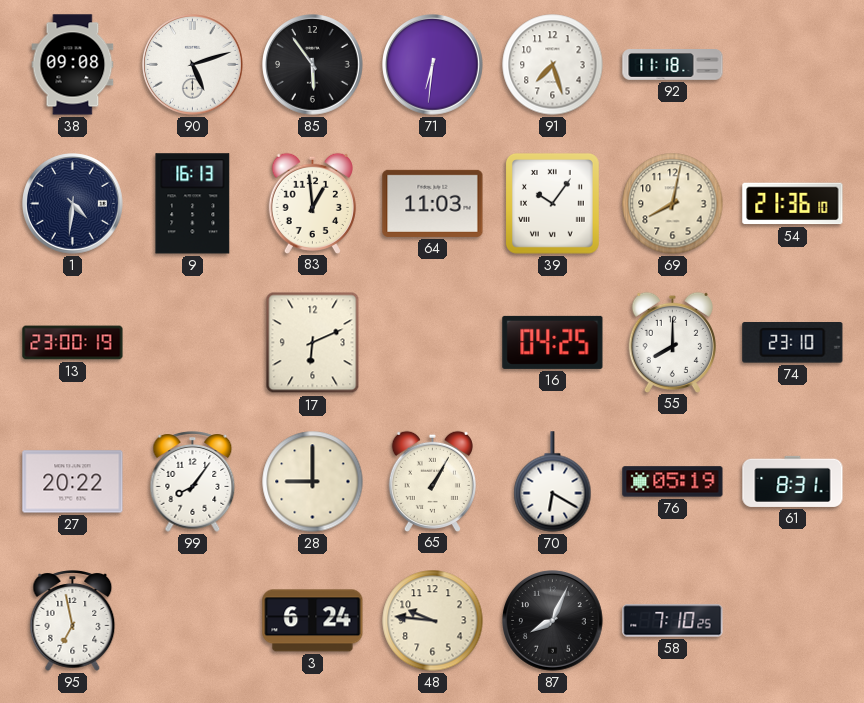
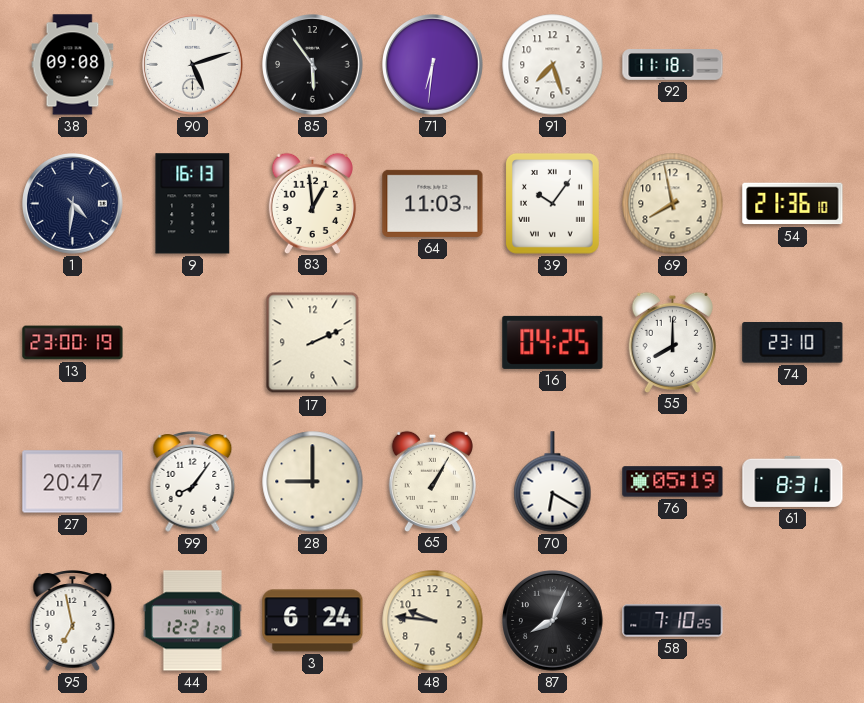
69: 8:02 -> 7:58 (673, 204)
17: 6:11 -> 2:11 (313, 343)
27: 20:22 -> 20:47 (73, 482)
44: none -> 12:21 (192, 621)
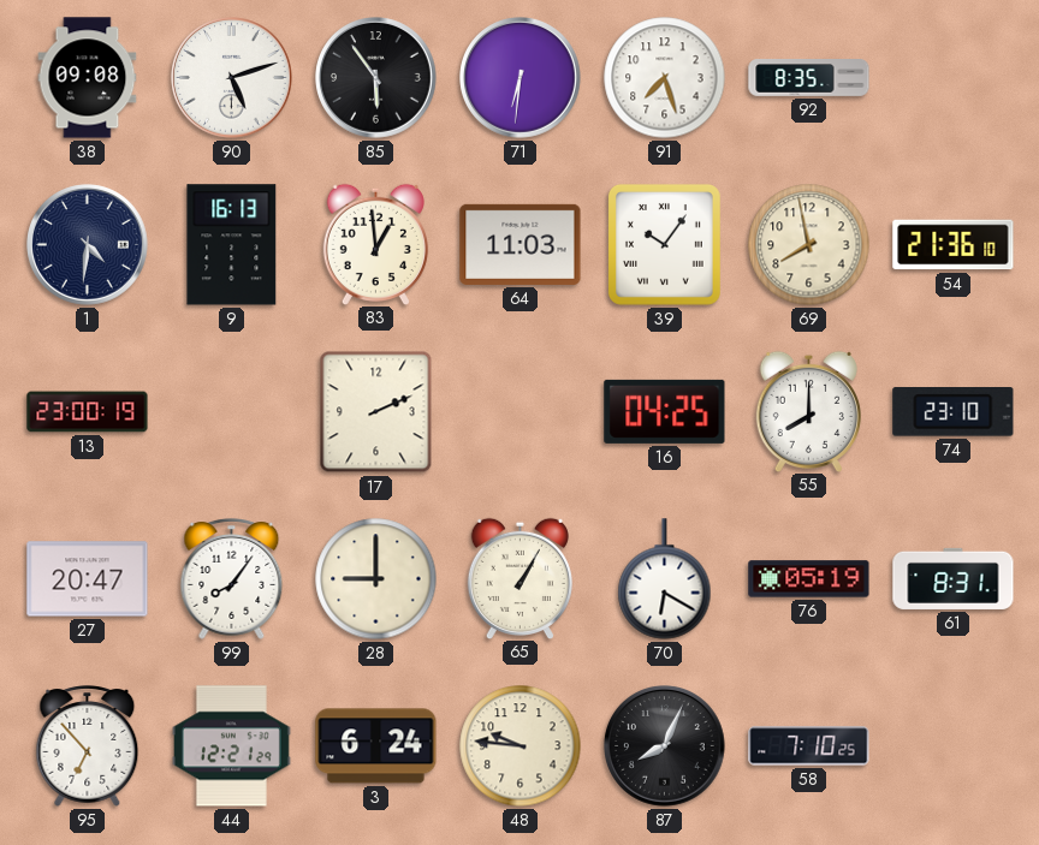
92: 11:18 -> 8:35 (809, 78)
95: 6:58 -> 6:53 (88, 746)
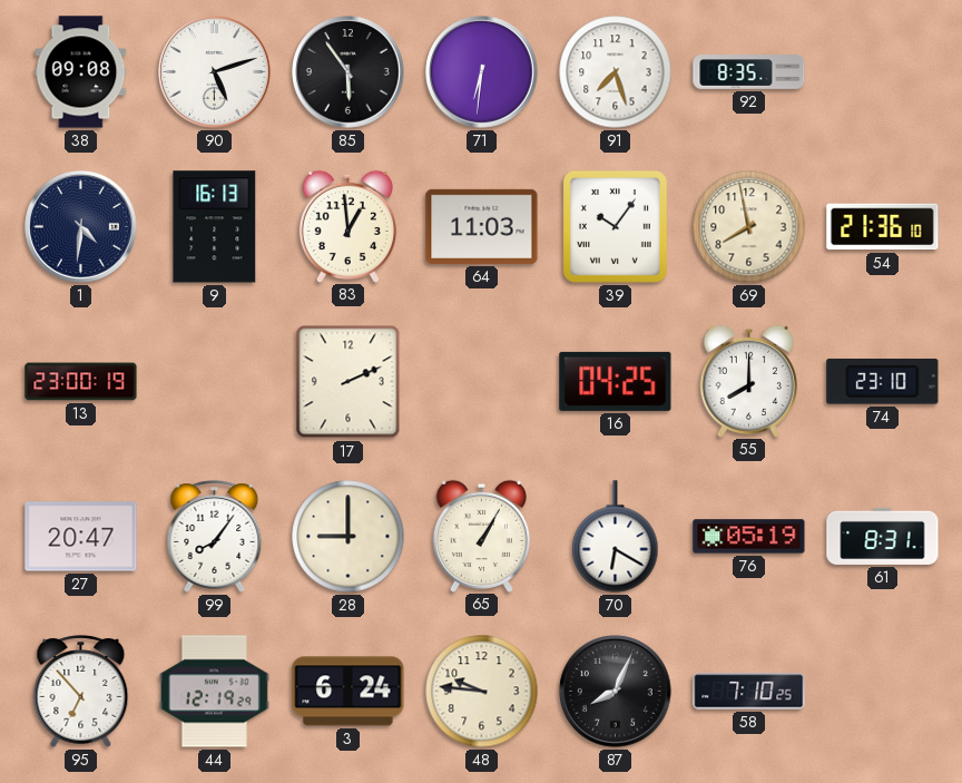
44: 12:21 -> 12:19 (214, 692)
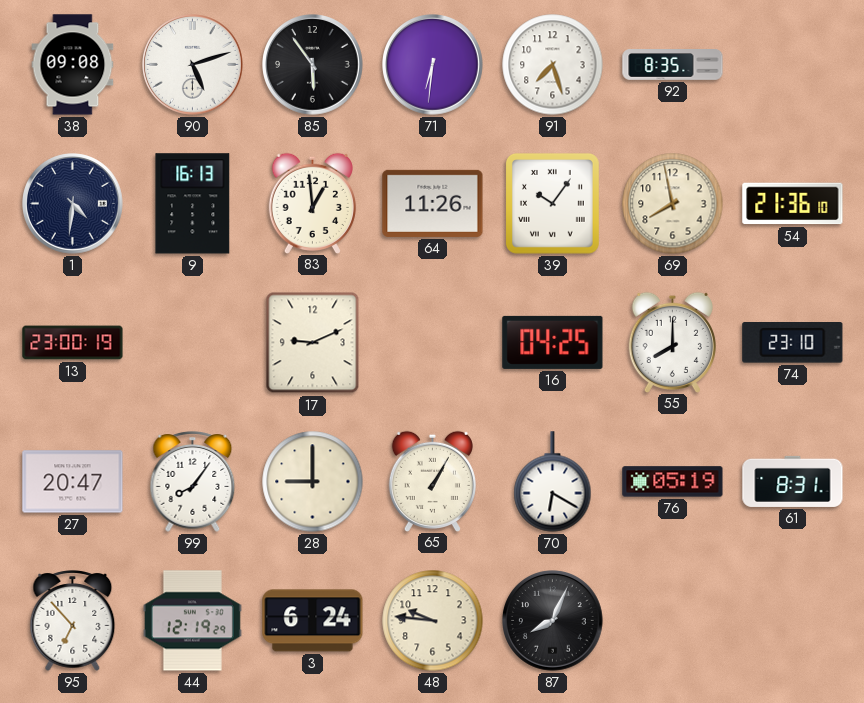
64: 11:03 -> 11:26 (433, 203)
17: 2:11 -> 9:11 (313, 343)
58: 7:10 -> none (749, 692)
